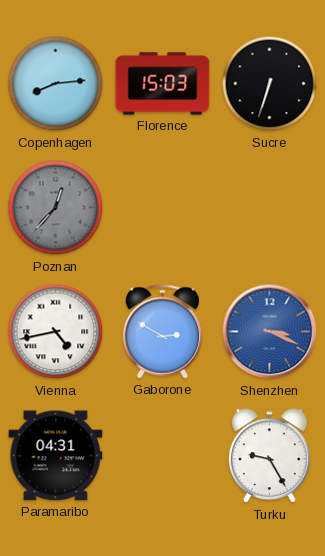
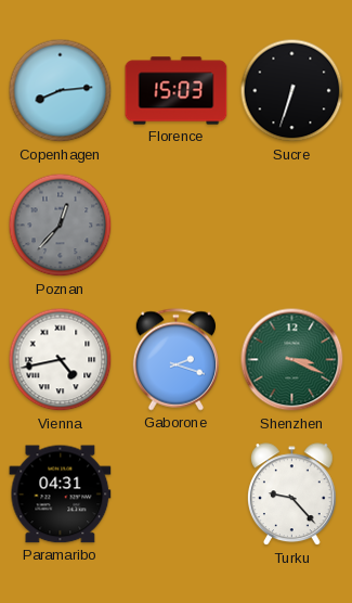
Gaborone: 2:50 -> 2:18 (175, 360)
Shenzhen dial: blue -> green (292, 360)
Turku: 9:25 -> 9:23 (291, 495)
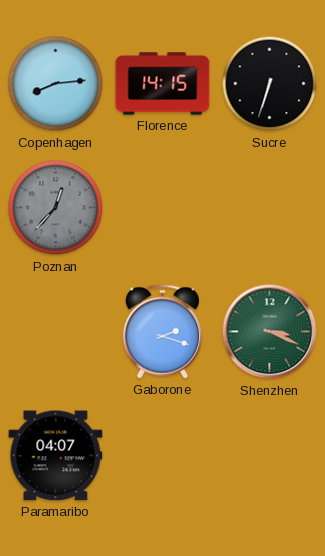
Florence: 15:03 -> 14:15 (163, 84)
Vienna: 4:43 -> none (61, 360)
Paramaribo: 04:31 -> 04:07 (56, 456)
Turku: 9:23 -> none (291, 495)
